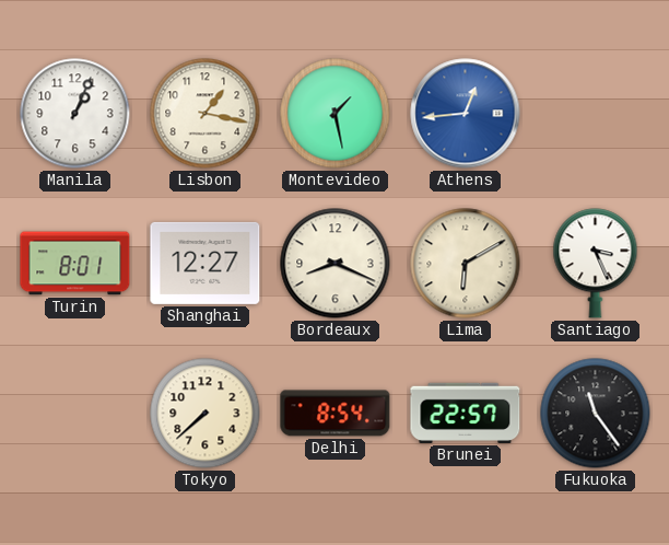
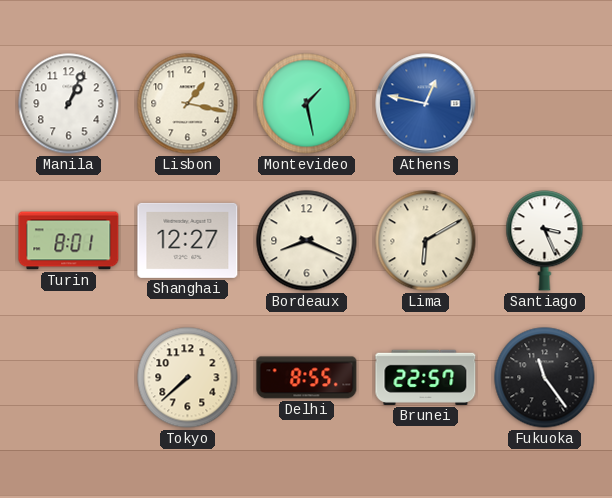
Athens: 12:44 -> 12:47 (426, 104)
Delhi: 8:54 -> 8:55 (307, 378)
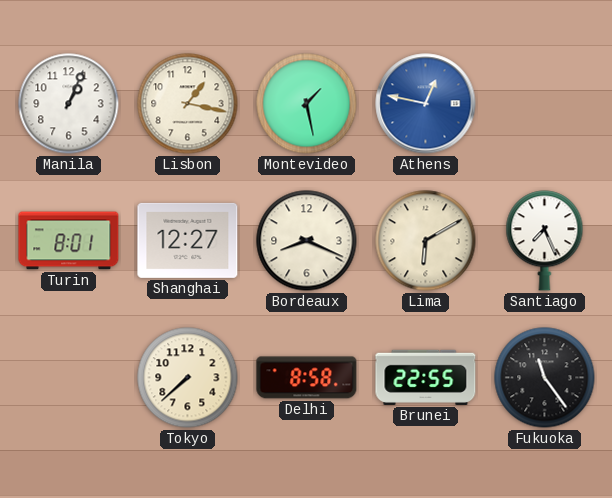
Santiago: 3:26 -> 7:26 (545, 241)
Delhi: 8:55 -> 8:58 (307, 378)
Brunei: 22:57 -> 22:55 (426, 377)
